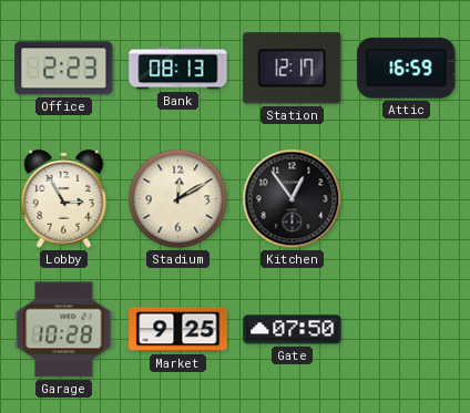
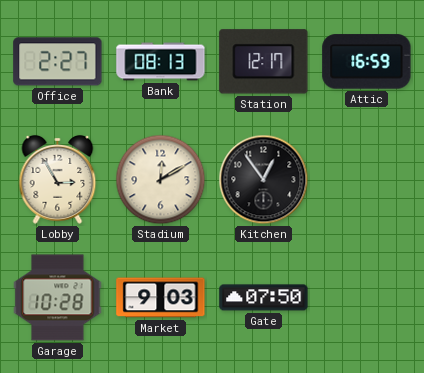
Office: 2:23 -> 2:27 (58, 62)
Market: 9:25 -> 9:03 (161, 298)
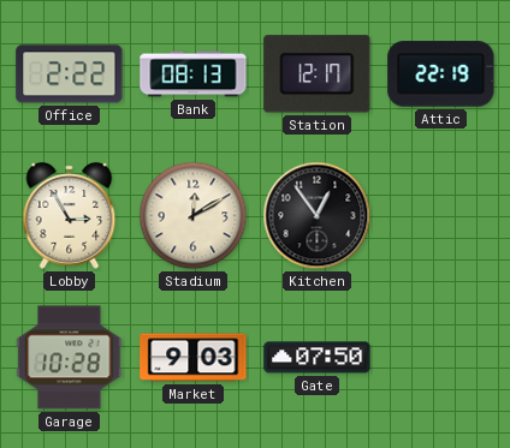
Office: 2:27 -> 2:22 (70, 74)
Attic: 16:59 -> 22:19 (441, 74)
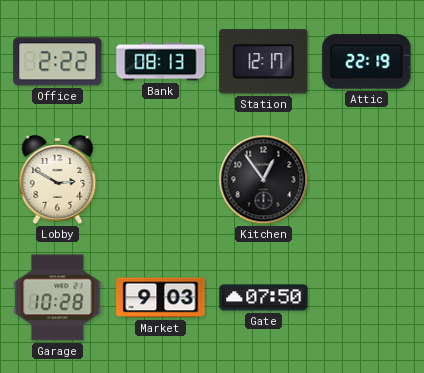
Lobby: 2:55 -> 2:50 (58, 179)
Stadium: 12:10 -> none (194, 216)
